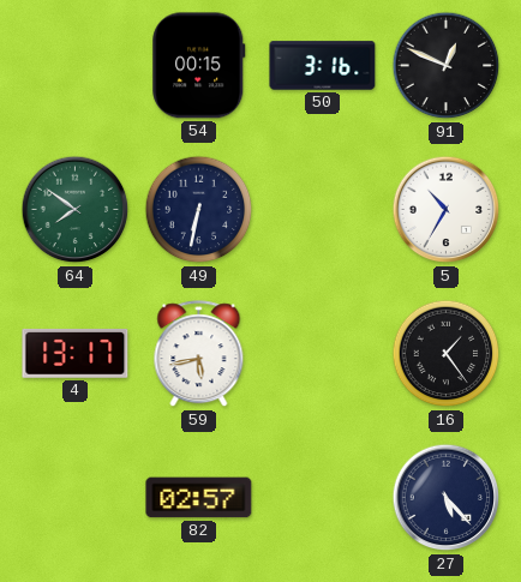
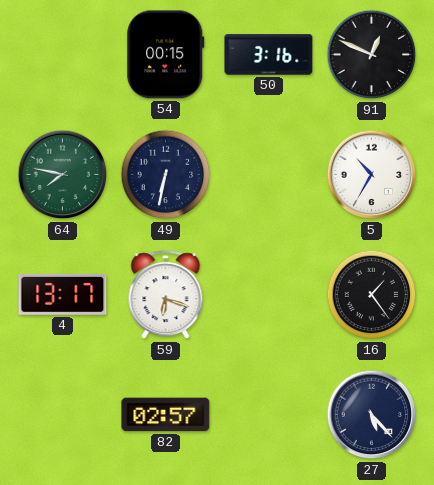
64: 7:51 -> 7:47 (63, 175)
59: 5:43 -> 6:18 (166, 295)
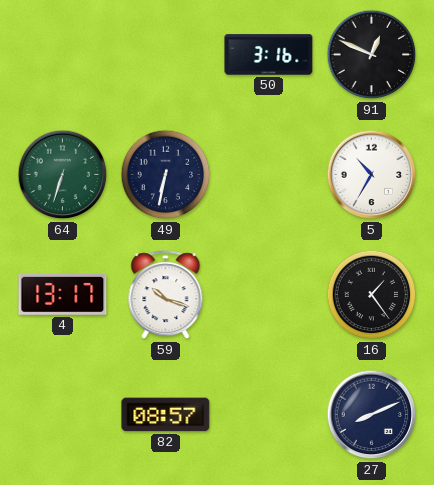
54: 00:15 -> none (166, 55)
64: 7:47 -> 6:33 (63, 175)
59: 6:18 -> 10:18 (166, 295)
82: 02:57 -> 08:57 (166, 415)
27: 5:23 -> 8:11 (372, 415)
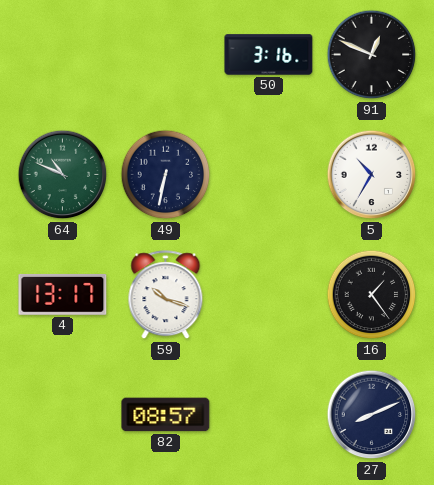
64: 6:33 -> 10:49 (63, 175)
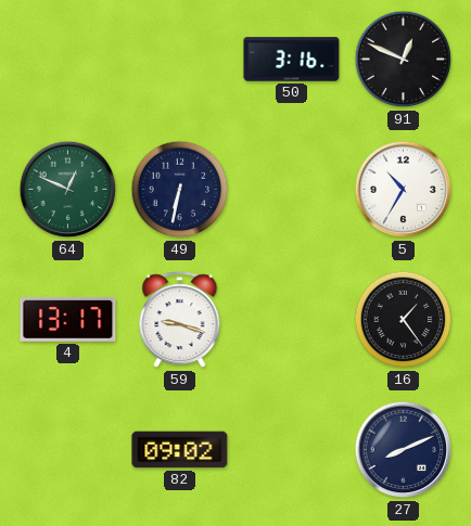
64: 10:49 -> 12:49 (68, 190)
59: 10:18 -> 9:18 (180, 320)
82: 08:57 -> 09:02 (180, 450)
